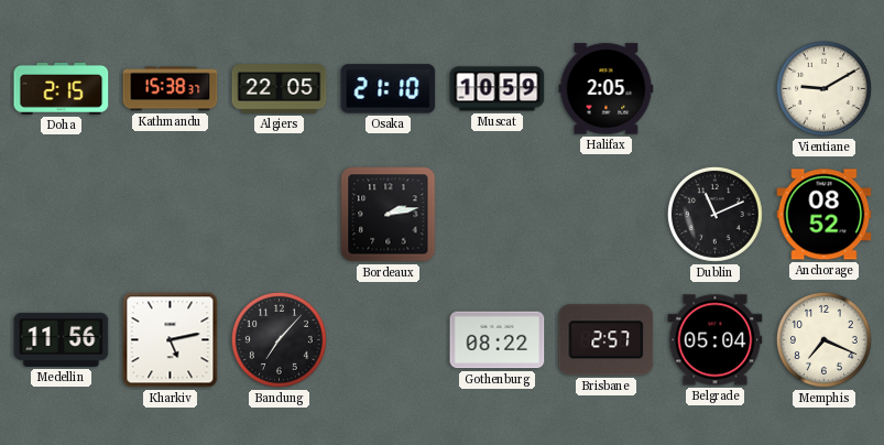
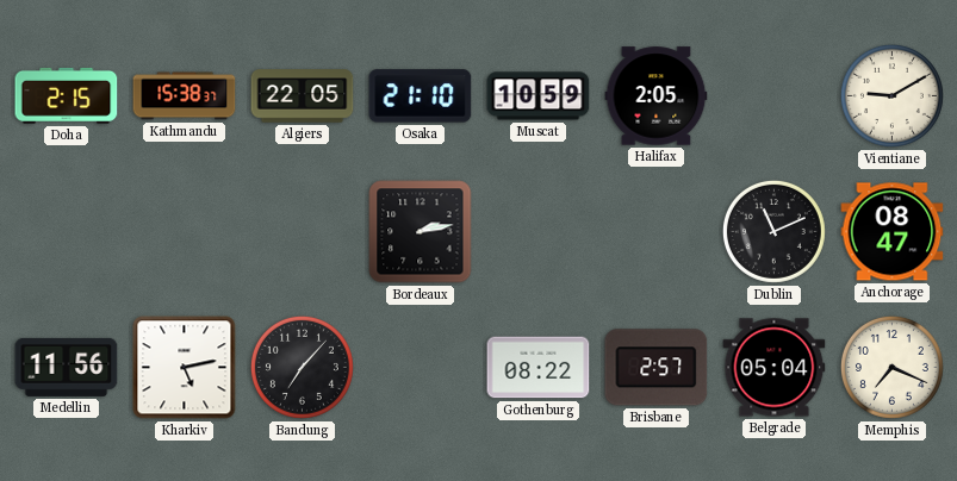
Anchorage: 08:52 -> 08:47 (893, 232)
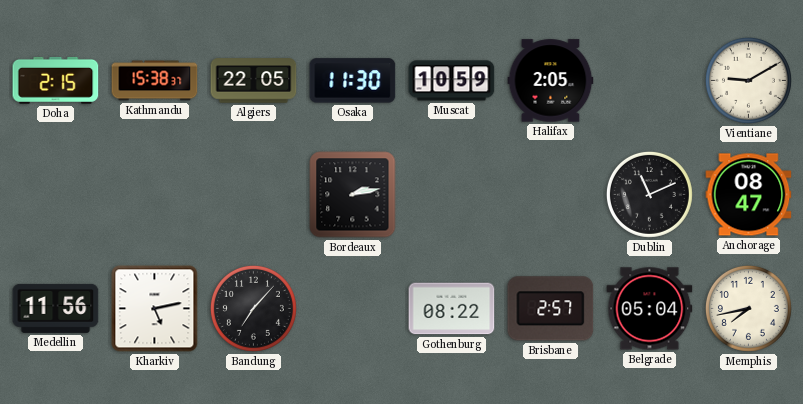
Osaka: 21:10 -> 11:30 (353, 81)
Memphis: 7:19 -> 7:43 (748, 308)
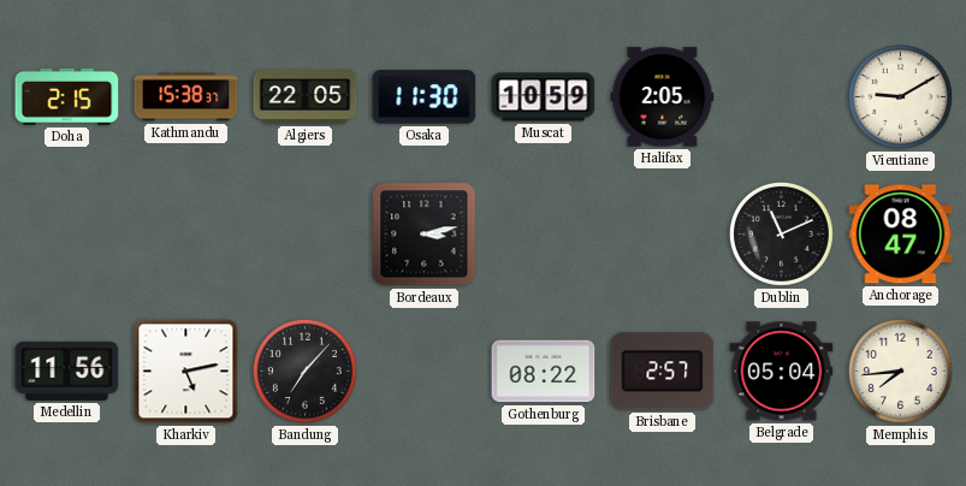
Bordeaux: 2:13 -> 3:13 (425, 235)
Memphis: 7:43 -> 7:44 (900, 371)
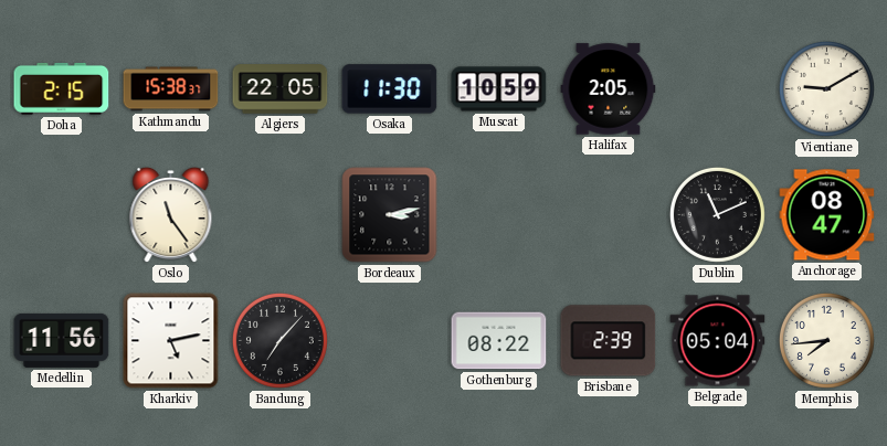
Oslo: none -> 11:24 (171, 215)
Brisbane: 2:57 -> 2:39 (609, 341)
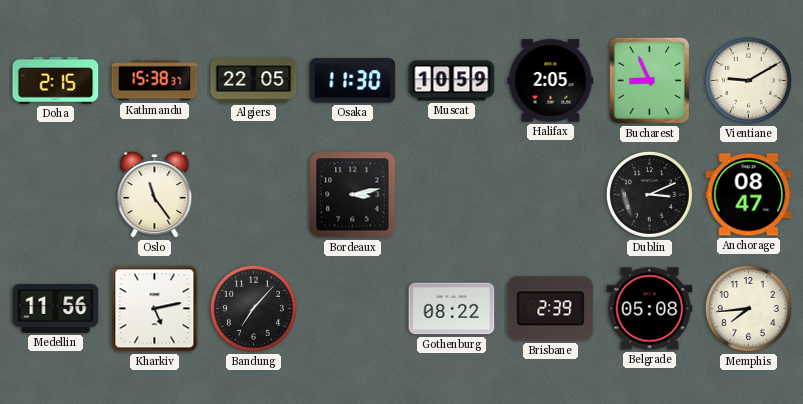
Bucharest: none -> 8:56 (650, 81)
Dublin: 11:11 -> 3:11 (649, 194)
Belgrade: 05:04 -> 05:08 (650, 309)
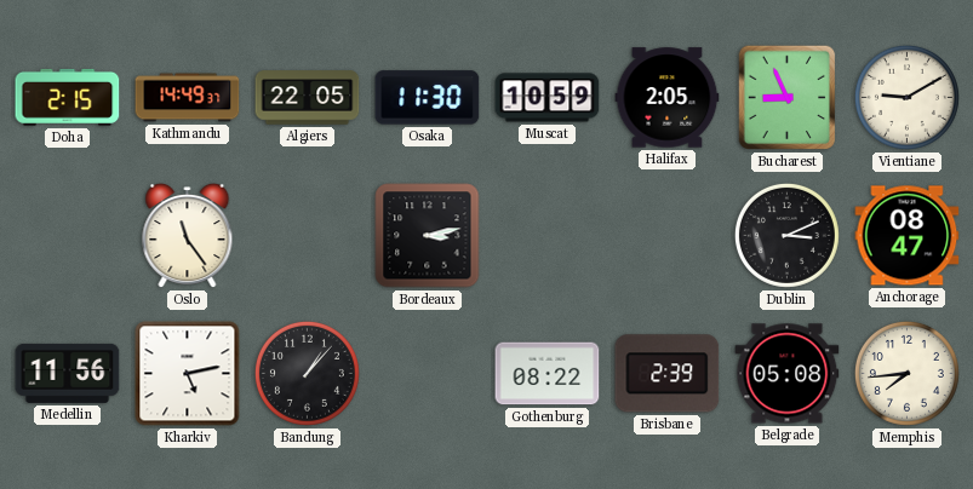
Kathmandu: 15:38 -> 14:49 (188, 98)
Bandung: 7:07 -> 1:07 (307, 373)
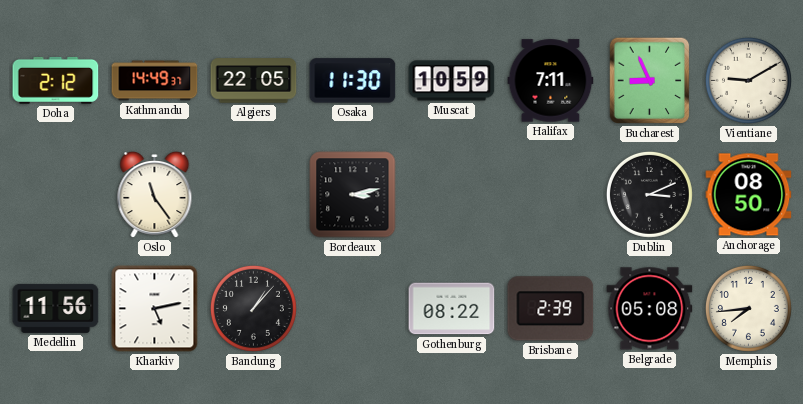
Doha: 2:15 -> 2:12 (56, 80)
Halifax: 2:05 -> 7:11 (551, 81)
Anchorage: 08:47 -> 08:50 (749, 195)
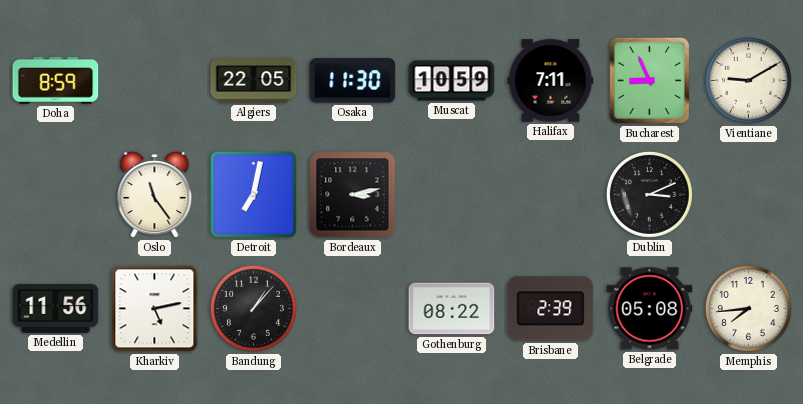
Doha: 2:12 -> 8:59 (56, 80)
Kathmandu: 14:49 -> none (155, 81)
Detroit: none -> 7:02 (254, 195)
Anchorage: 08:50 -> none (749, 195)
